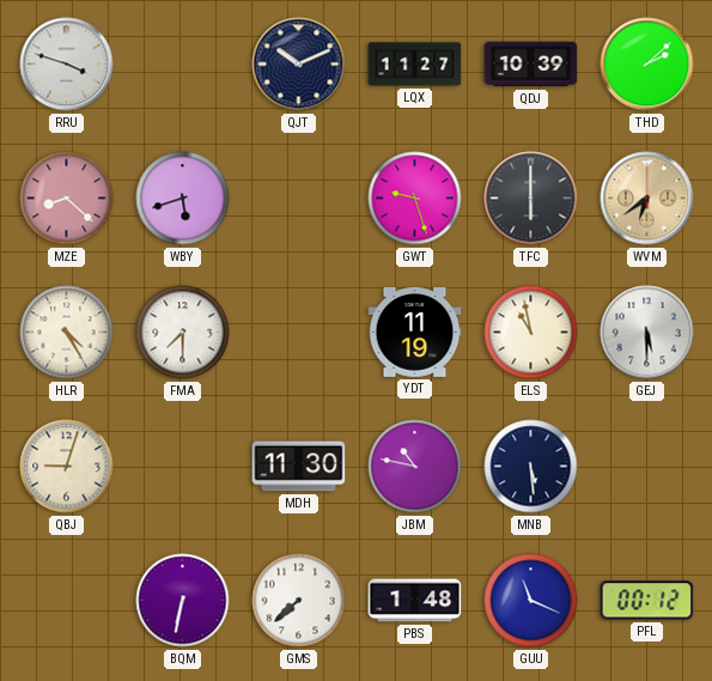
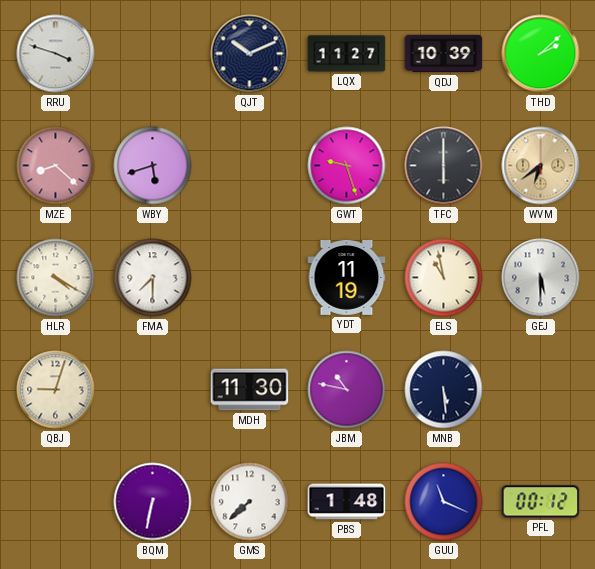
HLR: 4:25 -> 4:20 (56, 278)
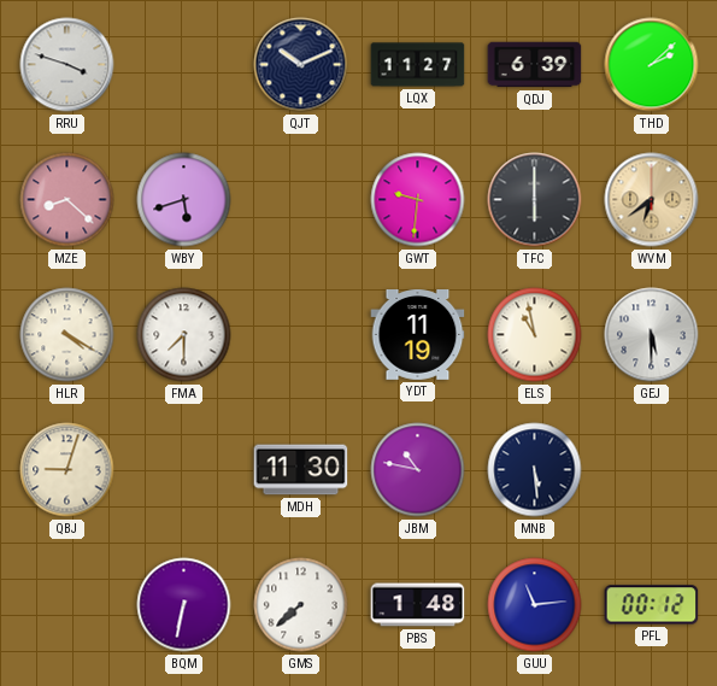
QDJ: 10:39 -> 6:39 (535, 65)
GWT: 9:27 -> 9:31 (418, 200)
GUU: 11:19 -> 11:14 (535, 605)
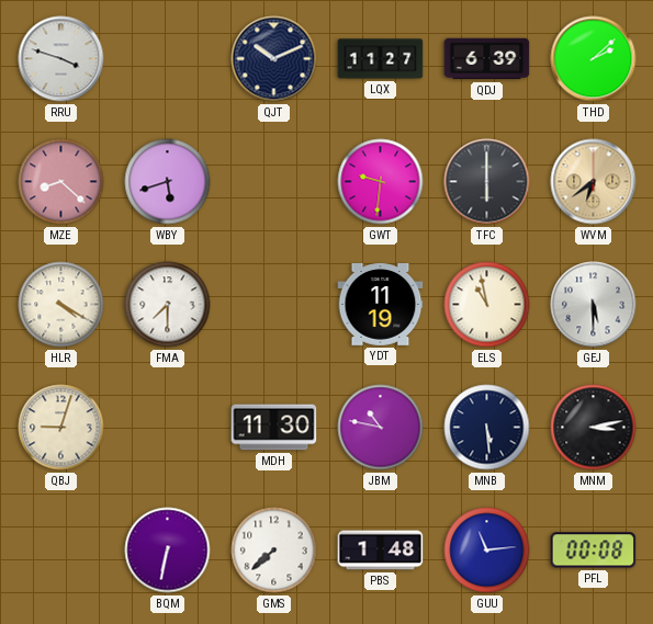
MNM: none -> 3:13 (594, 428)
PFL: 00:12 -> 00:08 (594, 551)
